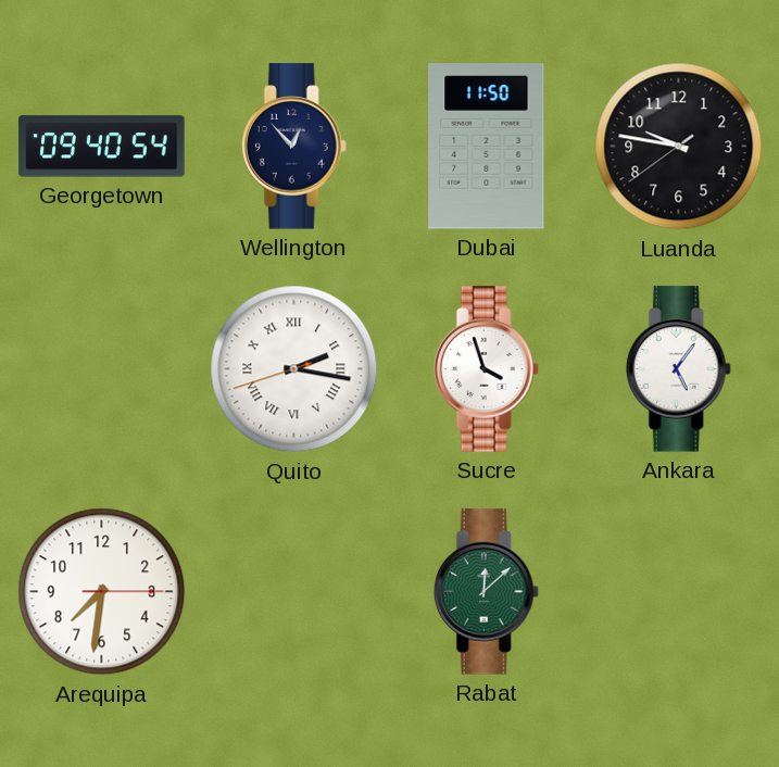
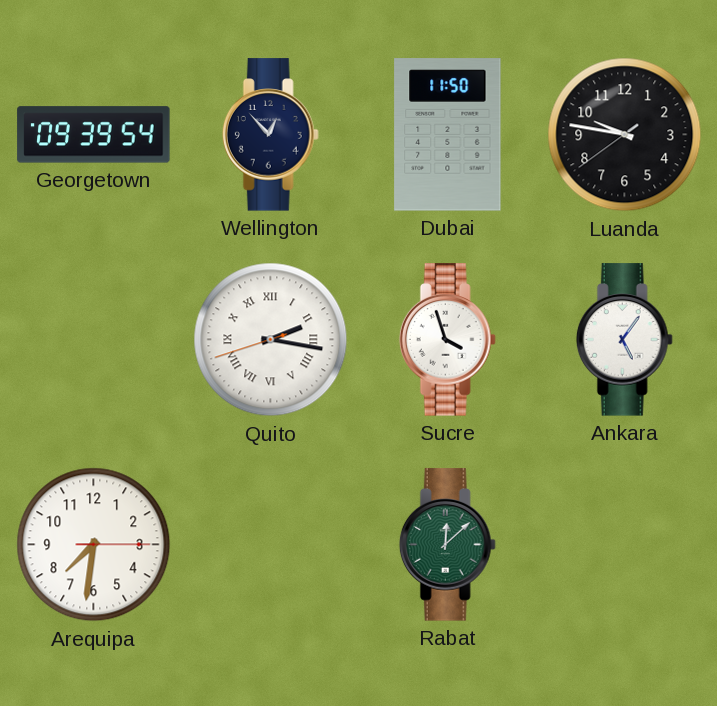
Georgetown: 09:40 -> 09:39 (94, 135)
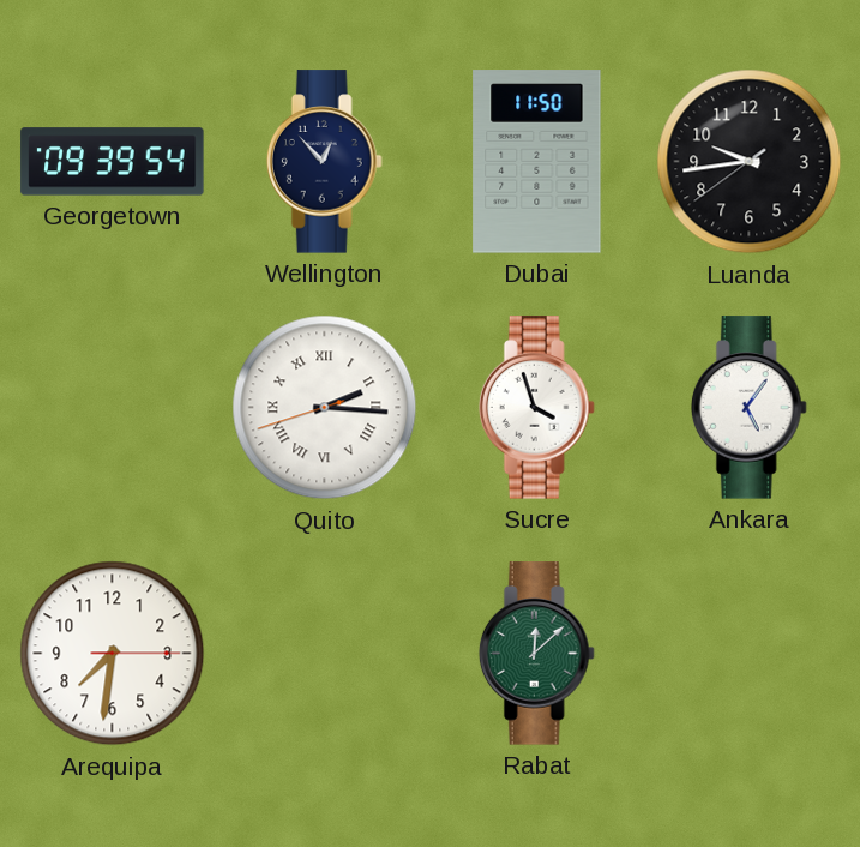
Luanda: 9:46 -> 9:43 (750, 162)
Quito: 2:16 -> 2:15 (325, 408)
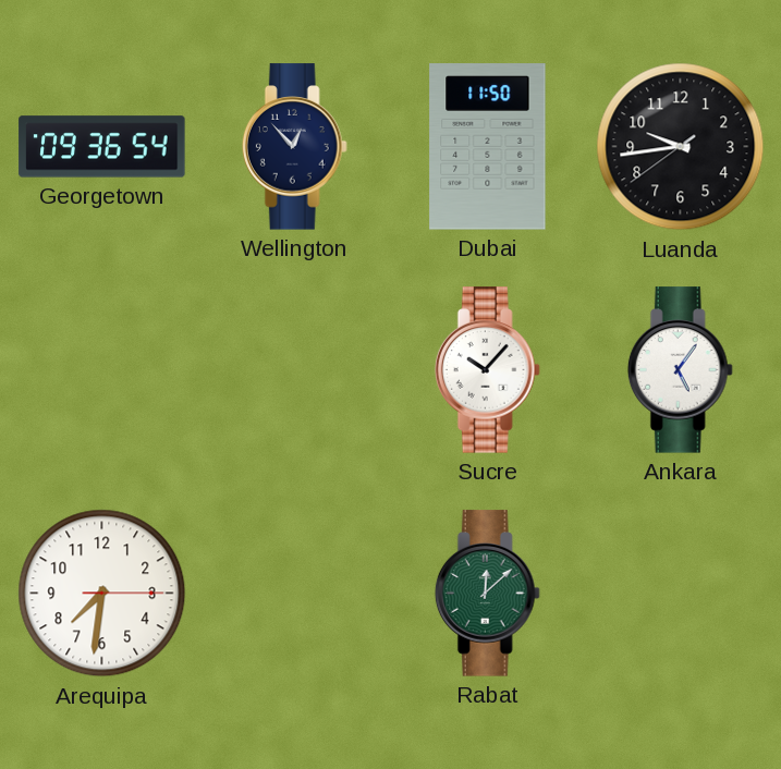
Georgetown: 09:39 -> 09:36 (102, 147)
Quito: 2:15 -> none (325, 408)
Sucre: 3:57 -> 10:07 (487, 370)
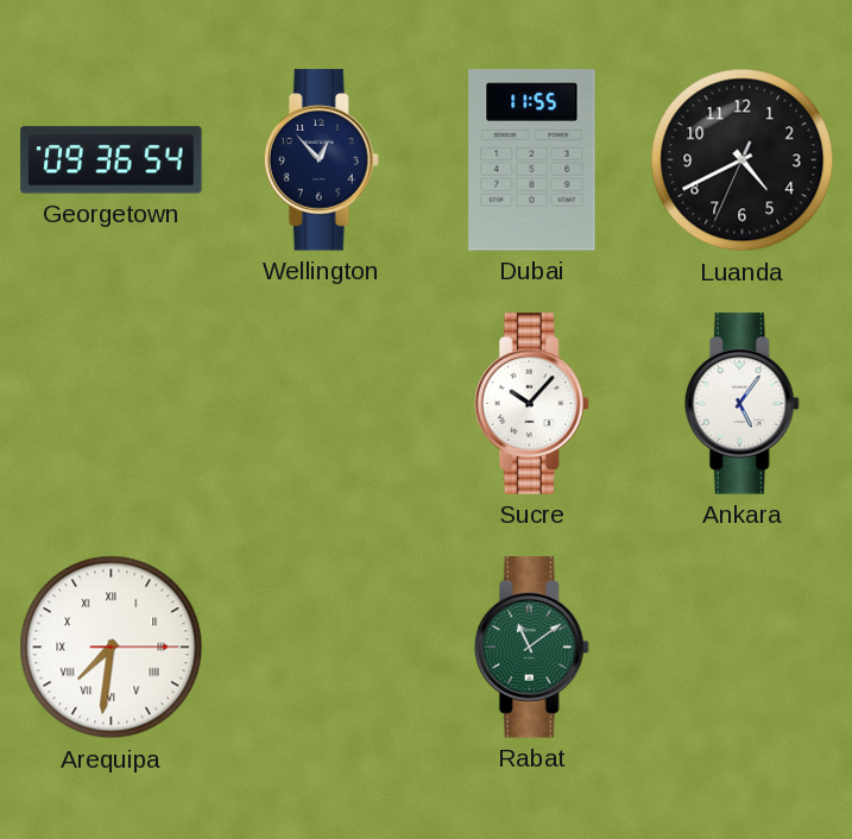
Dubai: 11:50 -> 11:55 (532, 160)
Luanda: 9:43 -> 4:40 (743, 160)
Arequipa numerals: Arabic -> Roman (112, 648)
Rabat: 12:08 -> 11:09 (531, 648)
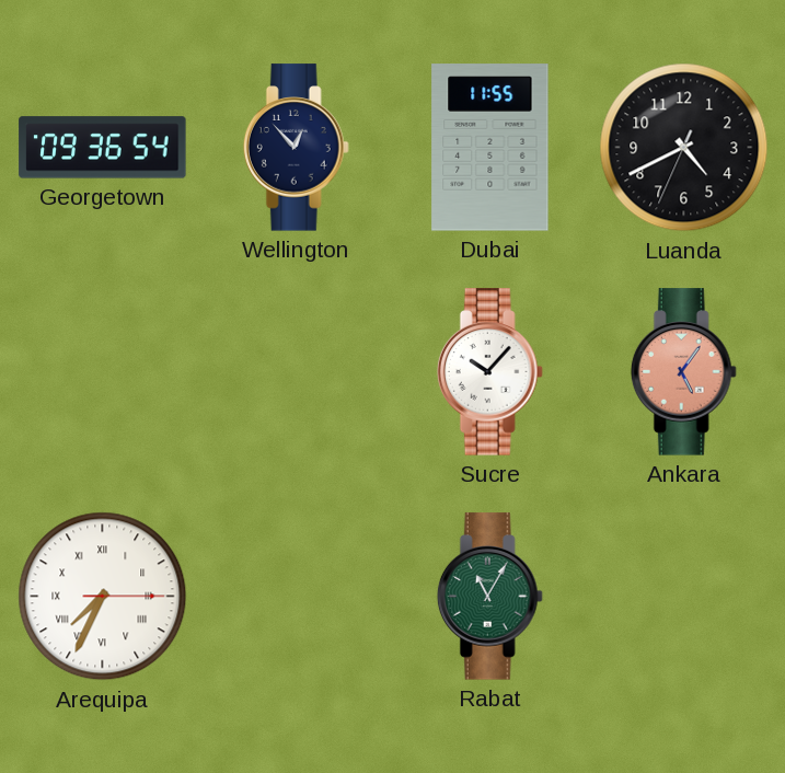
Ankara dial: white -> salmon (683, 372)
Arequipa: 7:31 -> 7:34 (103, 597)
Rabat: 11:09 -> 11:05 (489, 597)
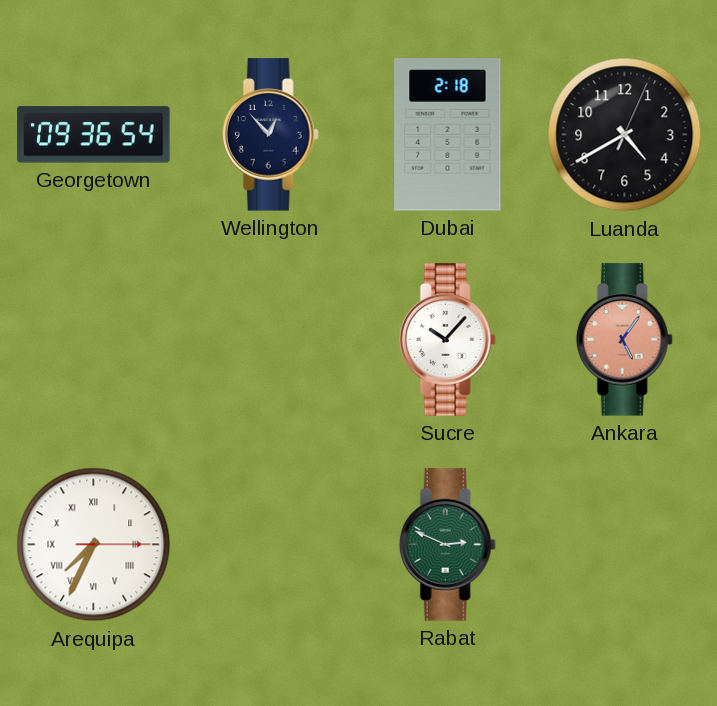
Dubai: 11:55 -> 2:18 (448, 135)
Luanda: 4:40:34 -> 4:40:04 (625, 135)
Rabat: 11:05 -> 2:49 (447, 545)
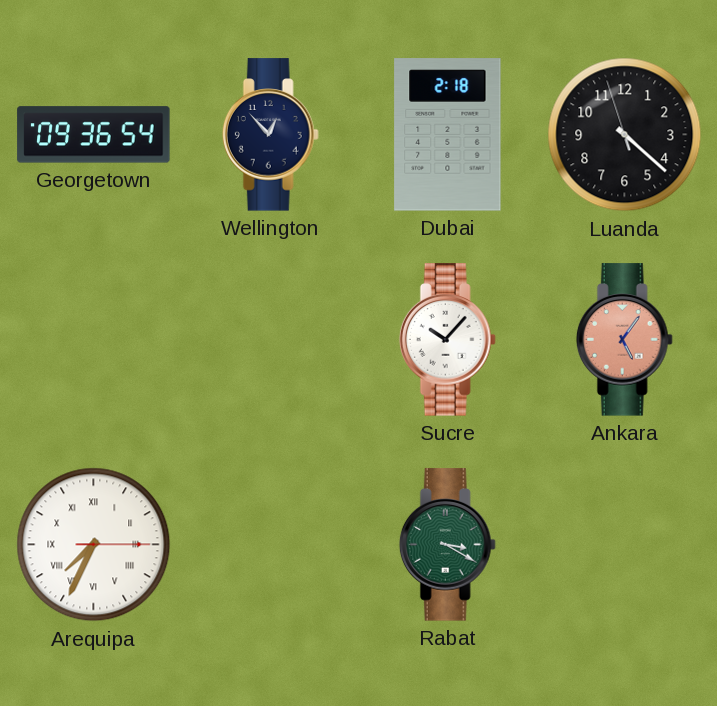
Luanda: 4:40 -> 4:21 (625, 135)
Rabat: 2:49 -> 3:20 (447, 545)
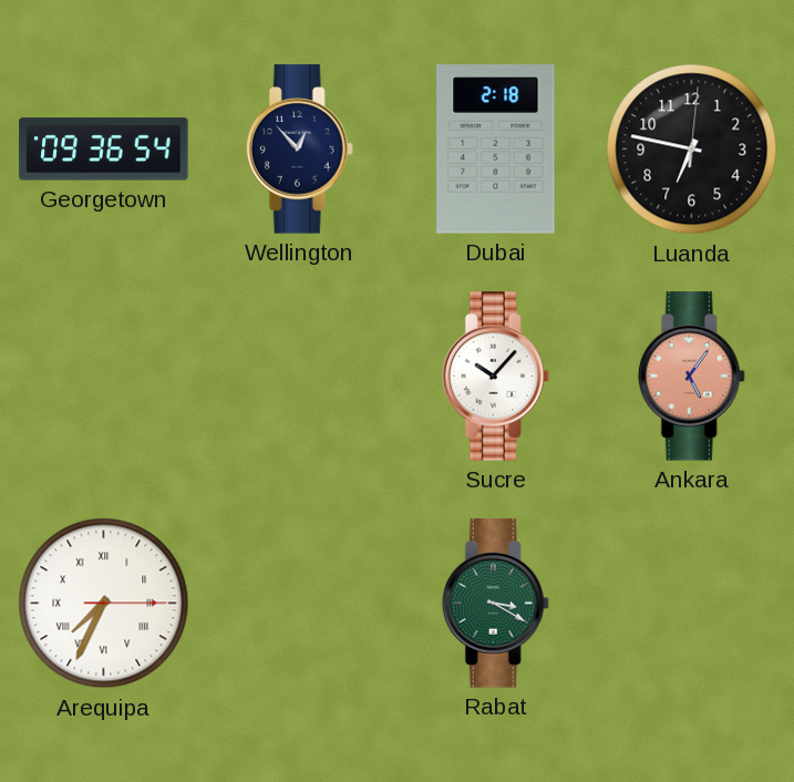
Luanda: 4:21 -> 6:47 (692, 150)
